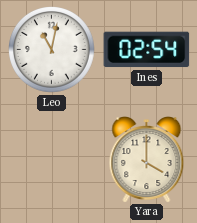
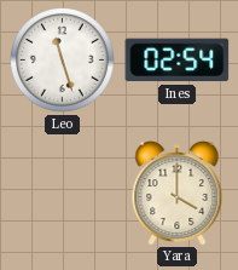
Leo: 11:02 -> 11:27 (63, 61)
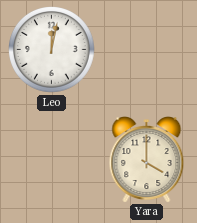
Leo: 11:27 -> 12:02 (52, 50)
Ines: 02:54 -> none (178, 61)
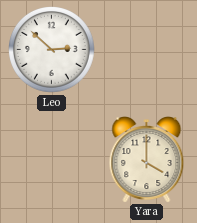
Leo: 12:02 -> 2:52 (52, 50)
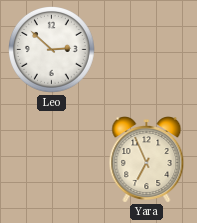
Yara: 4:00 -> 6:56 (147, 160)
